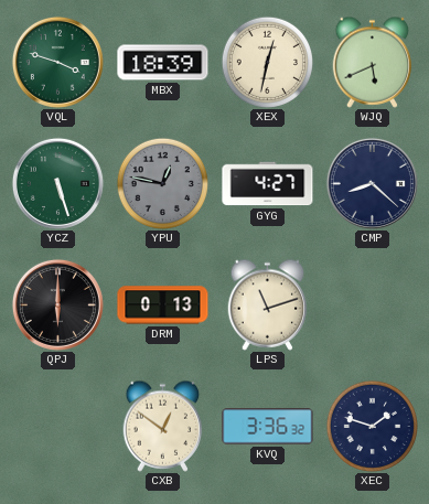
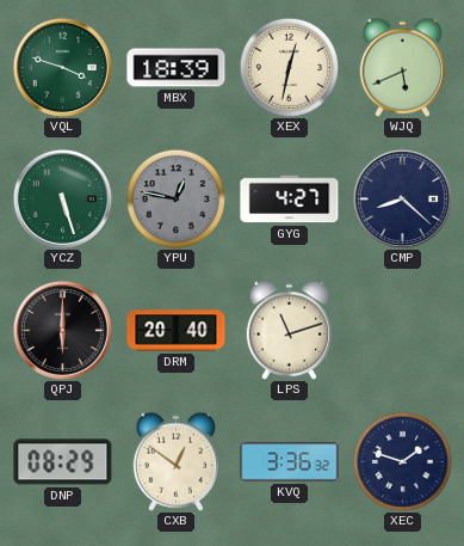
DRM: 0:13 -> 20:40 (177, 331)
DNP: none -> 08:29 (63, 462)
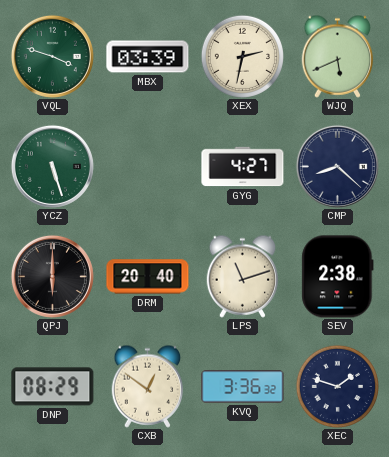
MBX: 18:39 -> 03:39 (148, 57)
XEX: 12:32 -> 2:32 (242, 56)
YPU: 12:47 -> none (175, 198)
SEV: none -> 2:38 (338, 277)
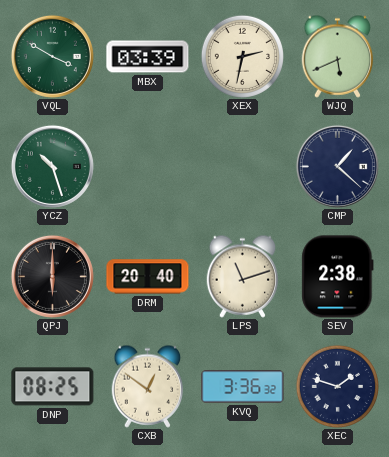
VQL: 3:48 -> 3:50 (52, 56)
YCZ: 5:27 -> 10:27 (52, 166)
GYG: 4:27 -> none (243, 167)
CMP: 8:22 -> 1:22 (337, 166)
DNP: 08:29 -> 08:25 (53, 387)
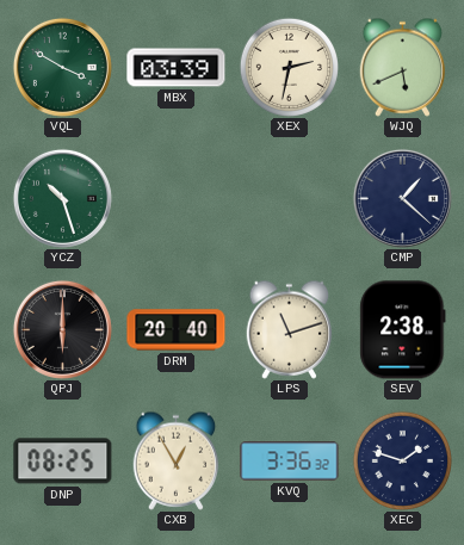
CXB: 12:51 -> 12:55 (177, 460)
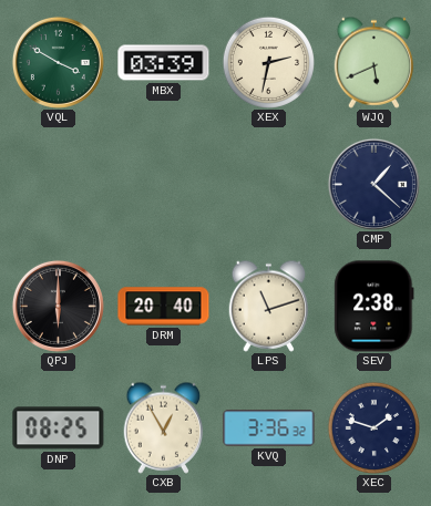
YCZ: 10:27 -> none (62, 198)
